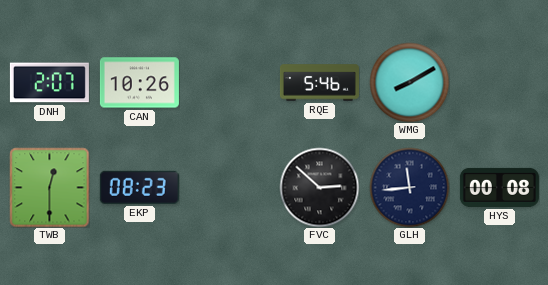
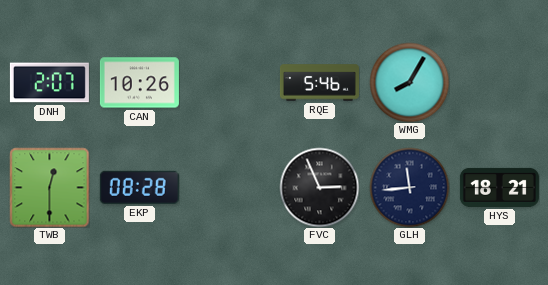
WMG: 8:10 -> 8:05 (409, 82)
EKP: 08:23 -> 08:28 (139, 187)
FVC: 2:52 -> 2:56 (319, 187)
HYS: 00:08 -> 18:21 (499, 187)
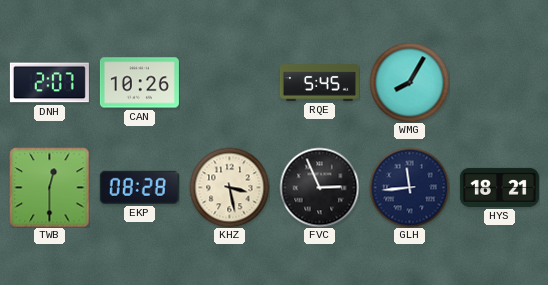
RQE: 5:46 -> 5:45 (319, 83)
KHZ: none -> 3:28 (229, 187)
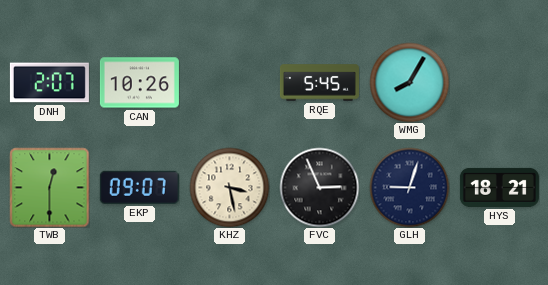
EKP: 08:28 -> 09:07 (139, 187)
GLH: 11:44 -> 9:03 (409, 187)
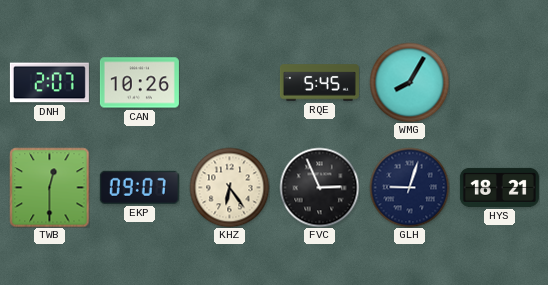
KHZ: 3:28 -> 6:24 (229, 187)
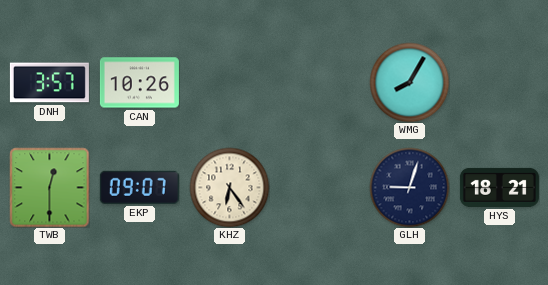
DNH: 2:07 -> 3:57 (49, 83)
RQE: 5:45 -> none (319, 83)
FVC: 2:56 -> none (319, 187)
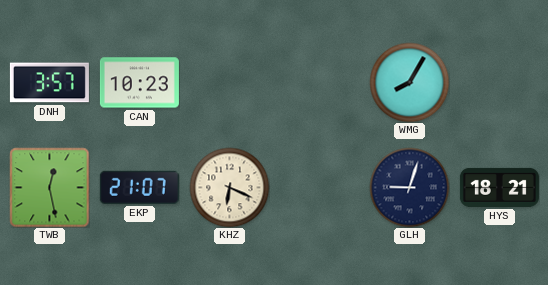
CAN: 10:26 -> 10:23 (139, 83)
TWB: 12:30 -> 12:28 (49, 187)
EKP: 09:07 -> 21:07 (139, 187)
KHZ: 6:24 -> 6:19 (229, 187)
